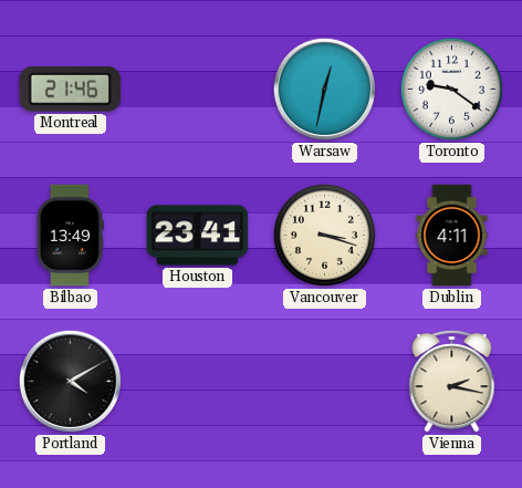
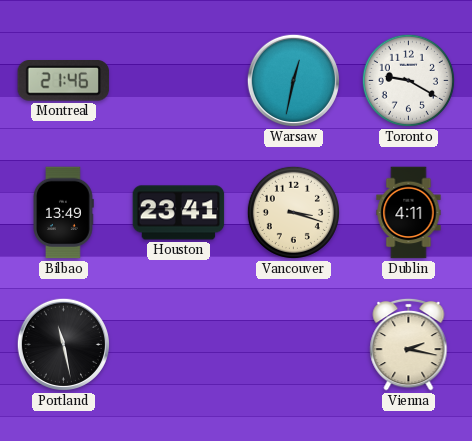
Toronto: 9:21 -> 9:20 (408, 80)
Portland: 4:10 -> 11:28 (63, 344)
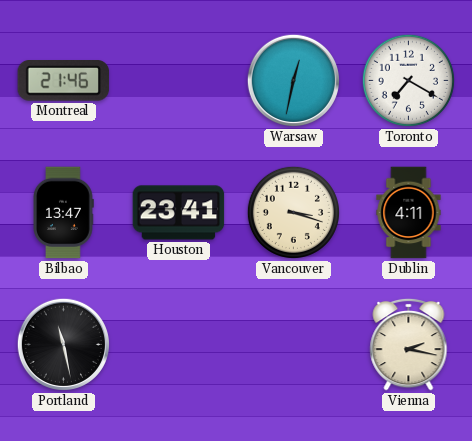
Toronto: 9:20 -> 7:20 (408, 80)
Bilbao: 13:49 -> 13:47 (63, 213)
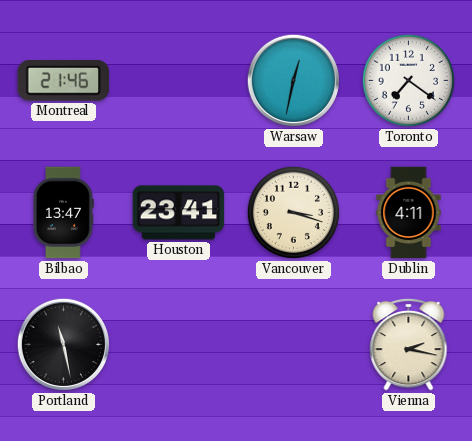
Toronto: 7:20 -> 7:21 (408, 80)
